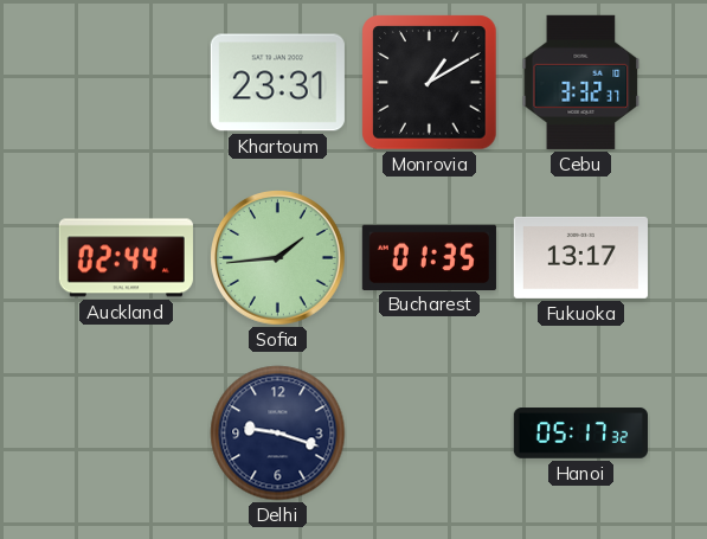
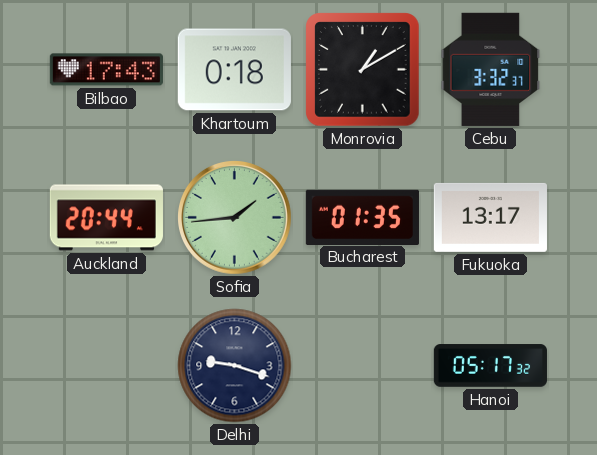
Bilbao: none -> 17:43 (106, 70)
Khartoum: 23:31 -> 0:18 (234, 70)
Auckland: 02:44 -> 20:44 (106, 218)
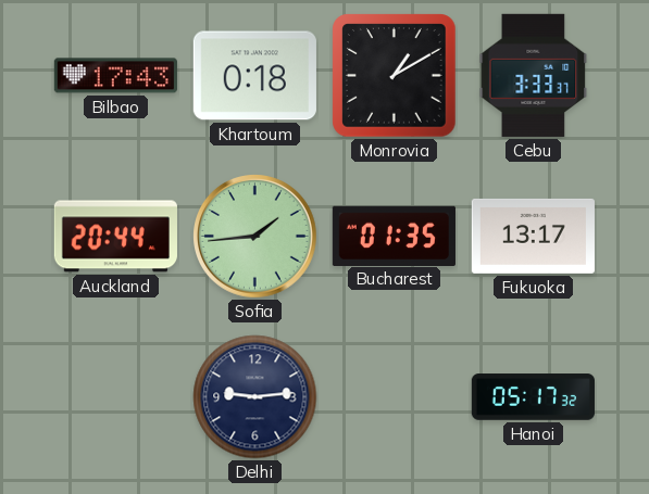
Cebu: 3:32 -> 3:33 (534, 75)
Delhi: 9:18 -> 9:14 (255, 397)
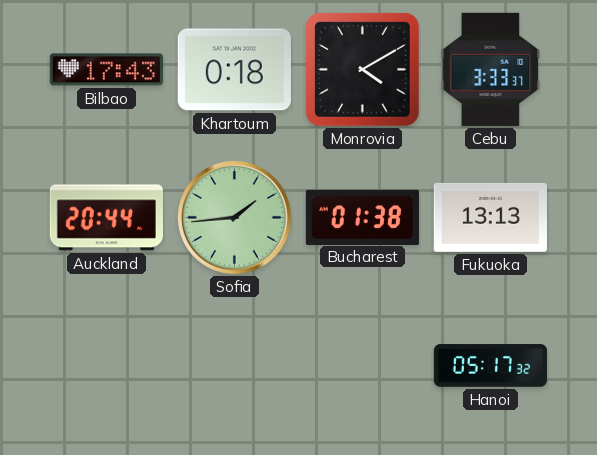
Monrovia: 1:10 -> 4:10 (363, 70)
Bucharest: 01:35 -> 01:38 (362, 217)
Fukuoka: 13:17 -> 13:13 (490, 217)
Delhi: 9:14 -> none (255, 397)
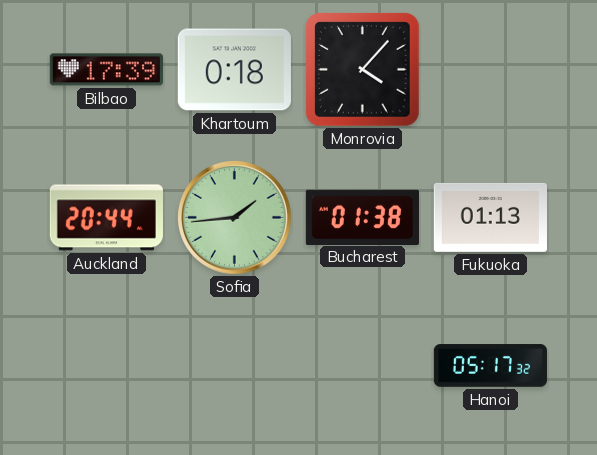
Bilbao: 17:43 -> 17:39 (106, 70)
Monrovia: 4:10 -> 4:07 (363, 70)
Cebu: 3:33 -> none (491, 69)
Fukuoka: 13:13 -> 01:13 (490, 217)
